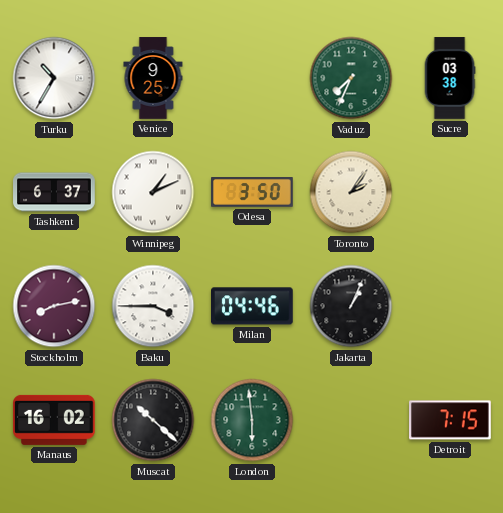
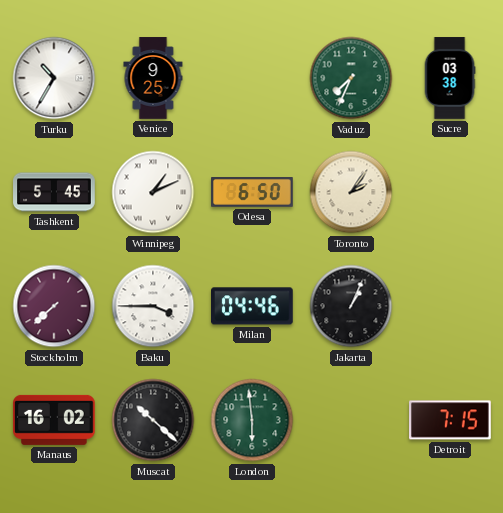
Tashkent: 6:37 -> 5:45 (54, 192)
Odesa: 3:50 -> 6:50 (252, 193)
Stockholm: 8:13 -> 7:38 (54, 306)
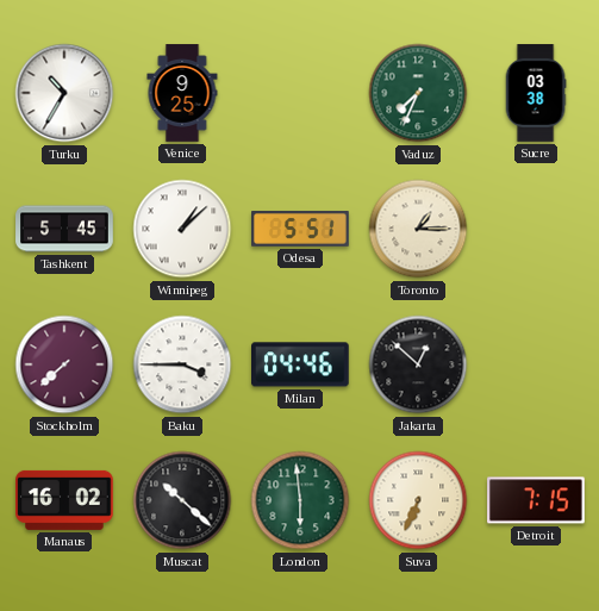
Winnipeg: 1:11 -> 1:08 (182, 229)
Odesa: 6:50 -> 5:51 (300, 230)
Toronto: 2:06 -> 1:15 (418, 229)
Jakarta: 1:04 -> 12:52 (418, 364)
Suva: none -> 6:34 (418, 500)
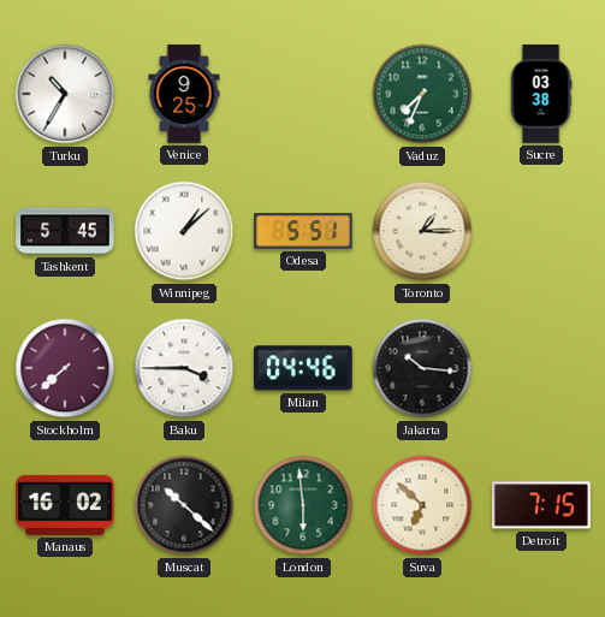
Jakarta: 12:52 -> 10:16 (422, 368)
Suva: 6:34 -> 6:52 (422, 505)
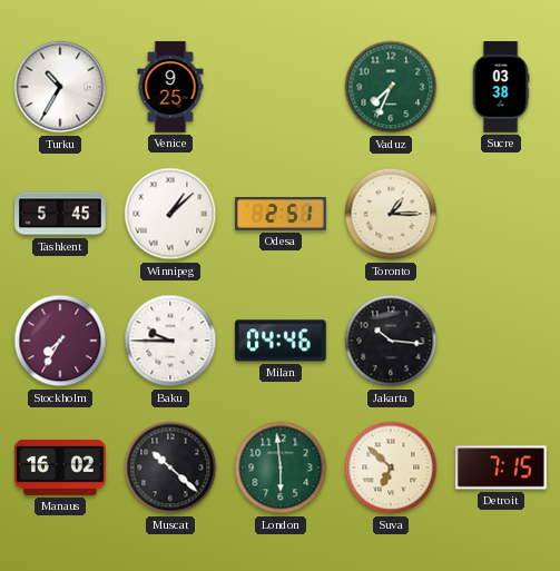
Odesa: 5:51 -> 2:51 (281, 215)
Stockholm: 7:38 -> 7:35 (60, 341)
Baku: 3:45 -> 9:45 (170, 341)
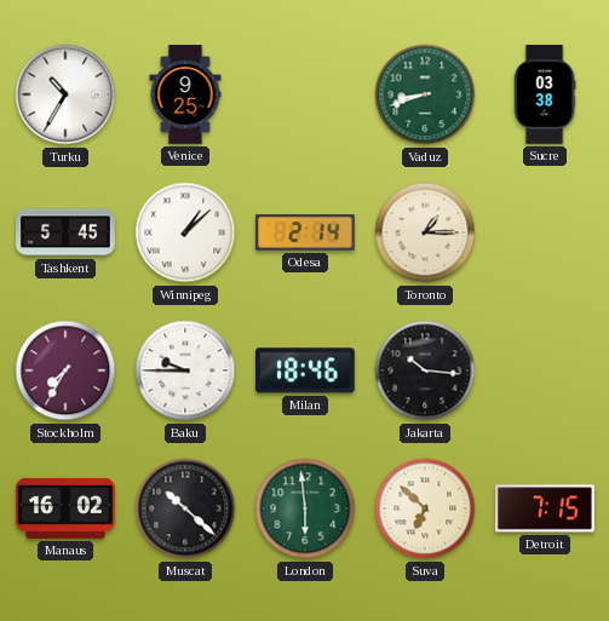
Vaduz: 7:34 -> 8:42 (425, 94)
Odesa: 2:51 -> 2:14 (305, 234)
Milan: 04:46 -> 18:46 (306, 370)
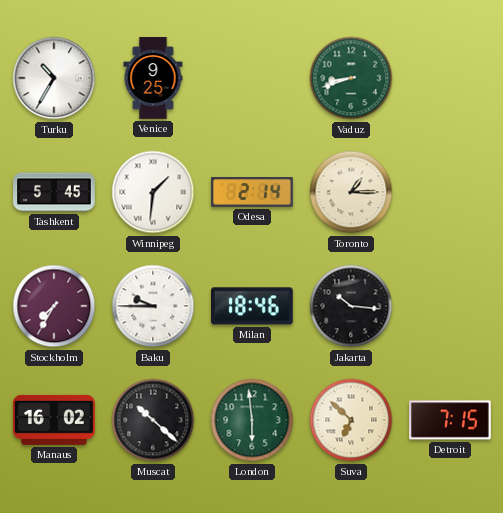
Sucre: 03:38 -> none (545, 94)
Winnipeg: 1:08 -> 1:31 (153, 192)
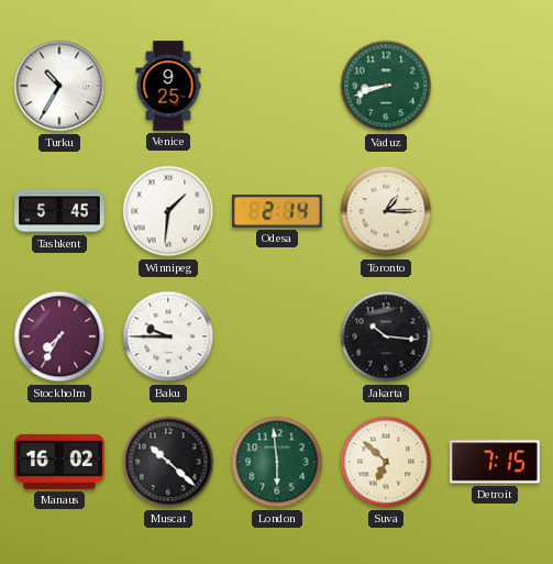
Milan: 18:46 -> none (253, 306)
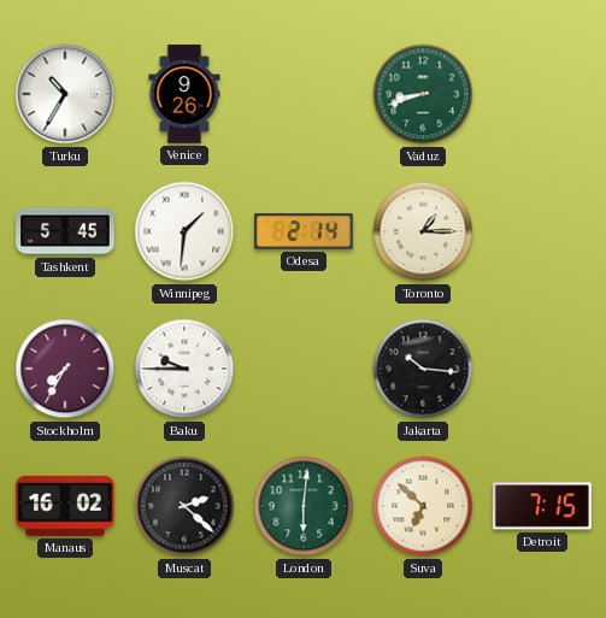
Venice: 9:25 -> 9:26 (184, 94)
Muscat: 10:22 -> 2:22 (184, 506)
London: 5:59 -> 6:01 (304, 506)
